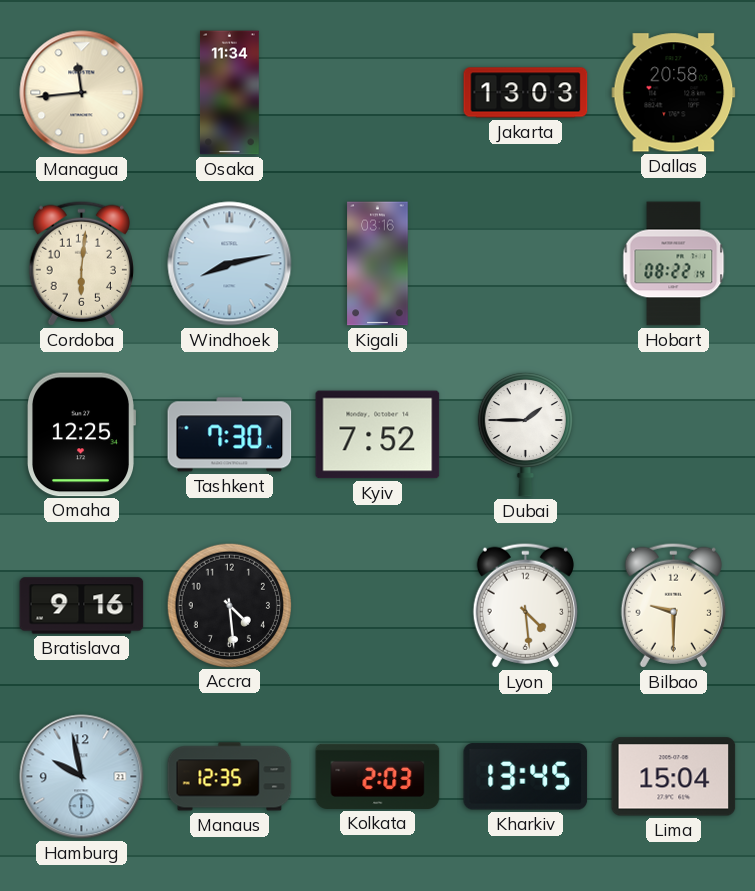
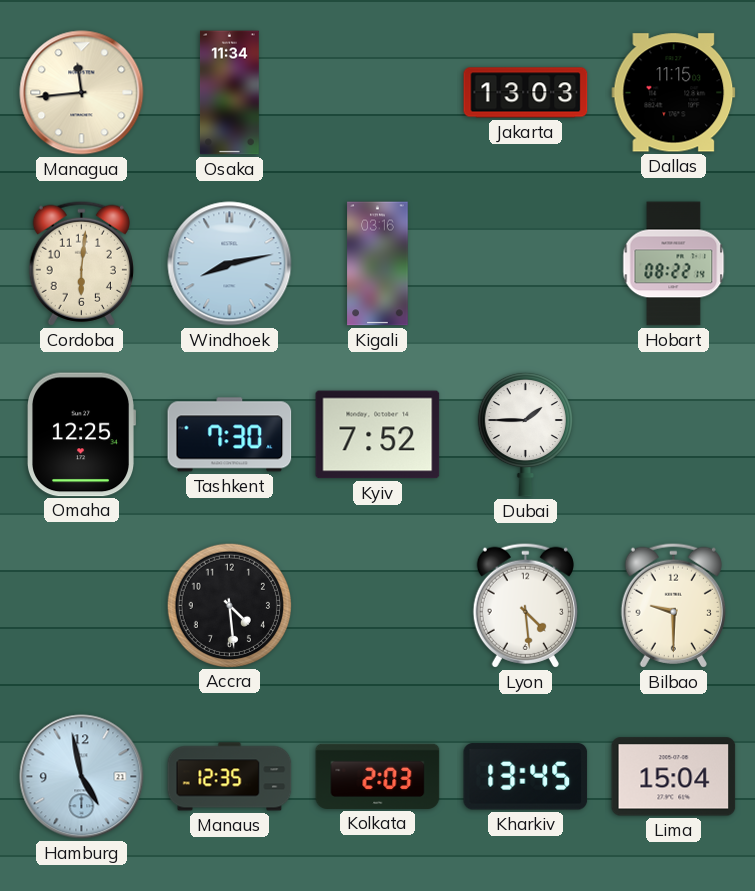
Dallas: 20:58 -> 11:15 (674, 93)
Bratislava: 9:16 -> none (82, 606)
Hamburg: 9:58 -> 4:58 (82, 777)
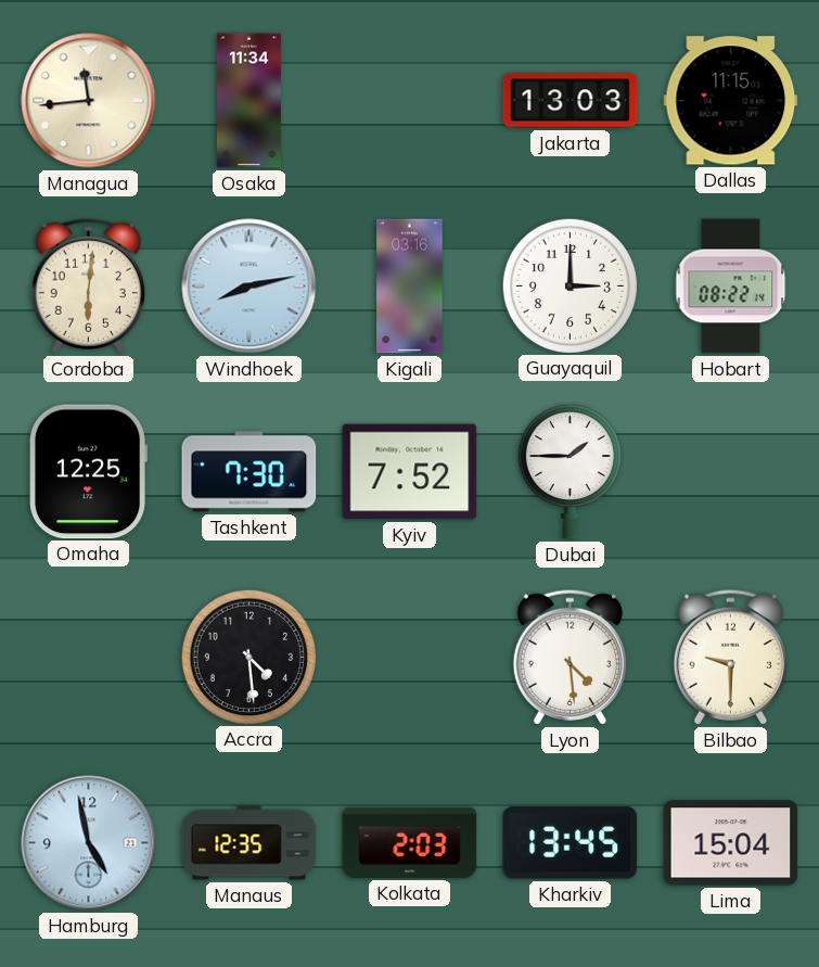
Guayaquil: none -> 3:00 (570, 285)
